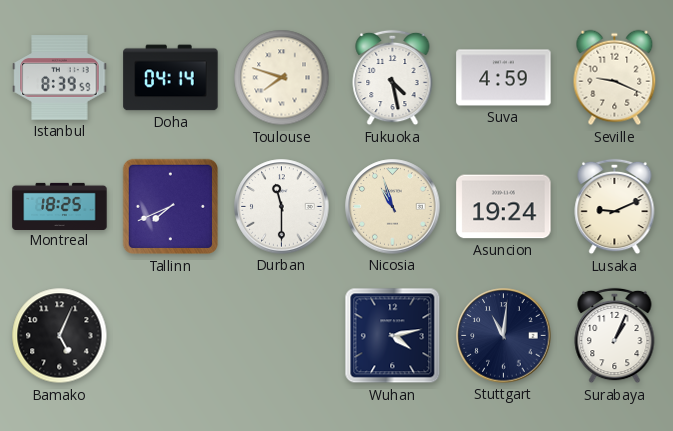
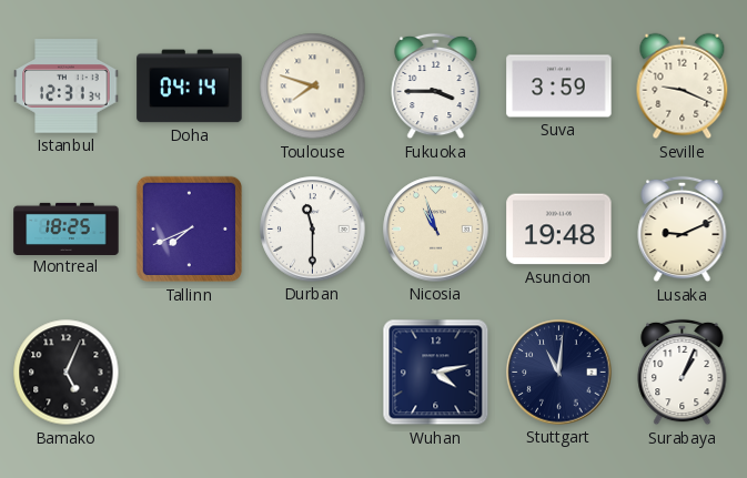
Istanbul: 8:39 -> 12:31 (67, 87)
Fukuoka: 4:28 -> 3:45 (436, 87)
Suva: 4:59 -> 3:59 (559, 87)
Asuncion: 19:24 -> 19:48 (559, 230)
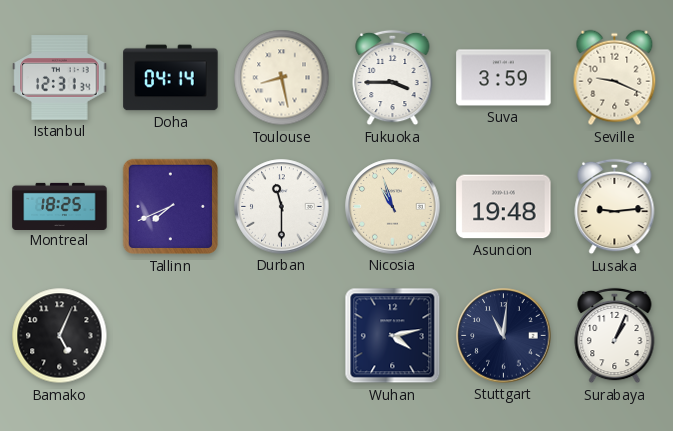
Toulouse: 7:48 -> 8:28 (282, 78)
Lusaka: 9:11 -> 9:14 (615, 207)
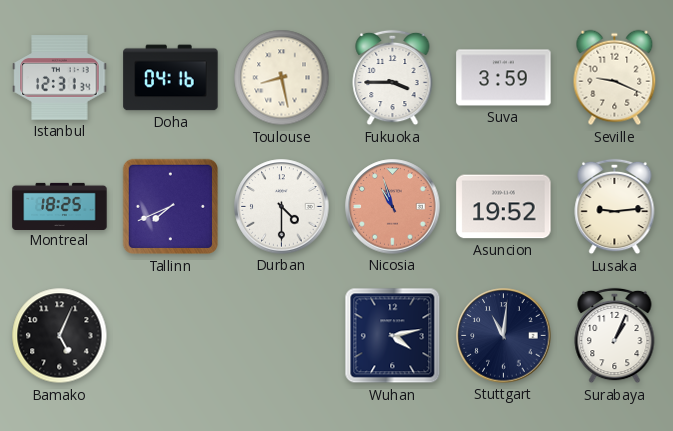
Doha: 04:14 -> 04:16 (171, 78)
Durban: 11:30 -> 4:30 (282, 207)
Nicosia dial: cream -> salmon (393, 207)
Asuncion: 19:48 -> 19:52 (504, 207)
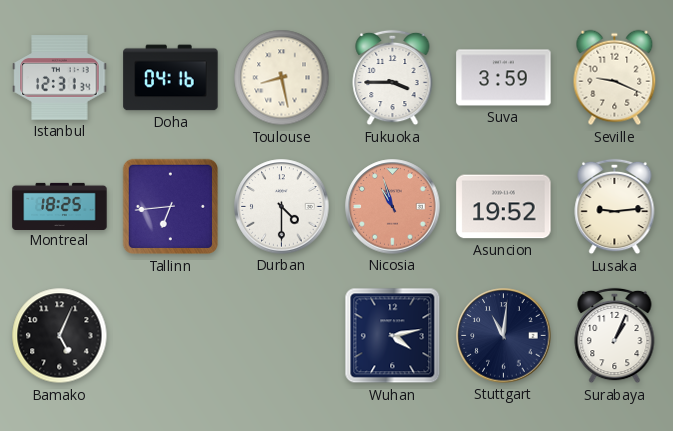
Tallinn: 7:41 -> 6:44 (171, 207)
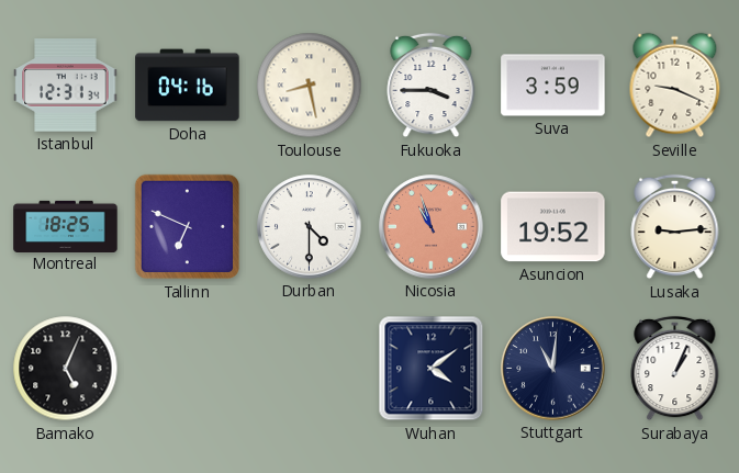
Tallinn: 6:44 -> 6:49 (188, 227)
Wuhan: 4:13 -> 4:09 (432, 369)
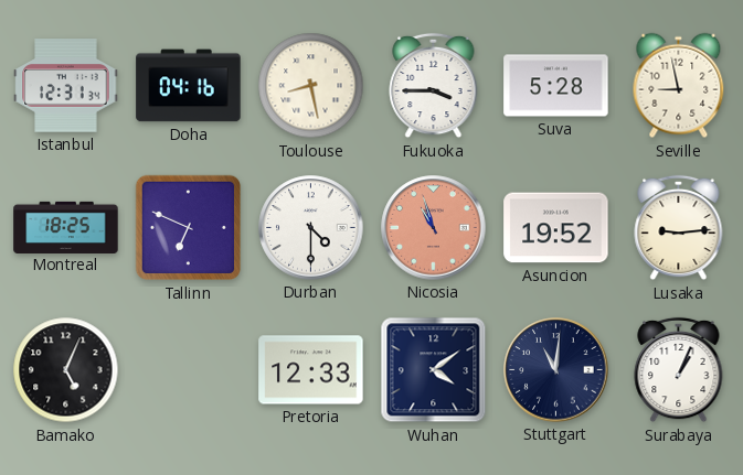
Suva: 3:59 -> 5:28 (556, 86)
Seville: 9:19 -> 8:58 (679, 86)
Pretoria: none -> 12:33 (311, 370)
